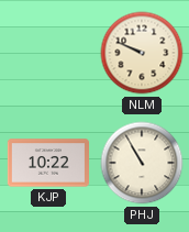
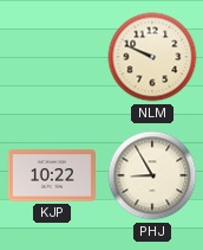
PHJ: 10:55 -> 8:55 (152, 175)
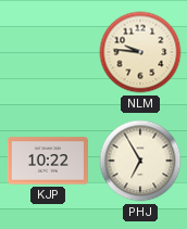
NLM: 9:49 -> 9:46 (140, 52)
PHJ: 8:55 -> 6:55 (140, 161)
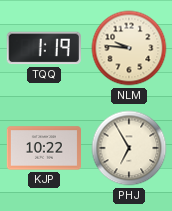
TQQ: none -> 1:19 (44, 48)
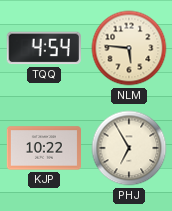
TQQ: 1:19 -> 4:54 (44, 48)
NLM: 9:46 -> 5:46 (129, 48)
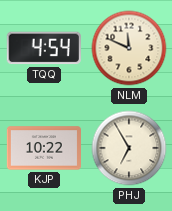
NLM: 5:46 -> 11:49 (129, 48)
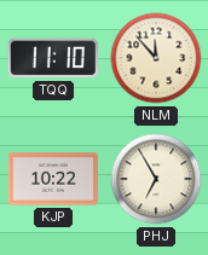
TQQ: 4:54 -> 11:10 (53, 58)
NLM: 11:49 -> 11:53 (156, 58)
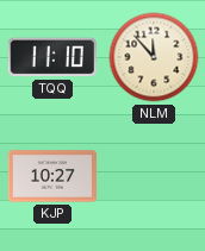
KJP: 10:22 -> 10:27 (51, 176)
PHJ: 6:55 -> none (156, 179)
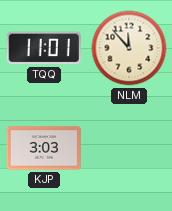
TQQ: 11:10 -> 11:01 (44, 48)
KJP: 10:27 -> 3:03 (43, 148)
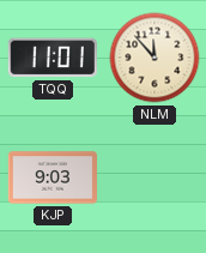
KJP: 3:03 -> 9:03 (51, 177)
